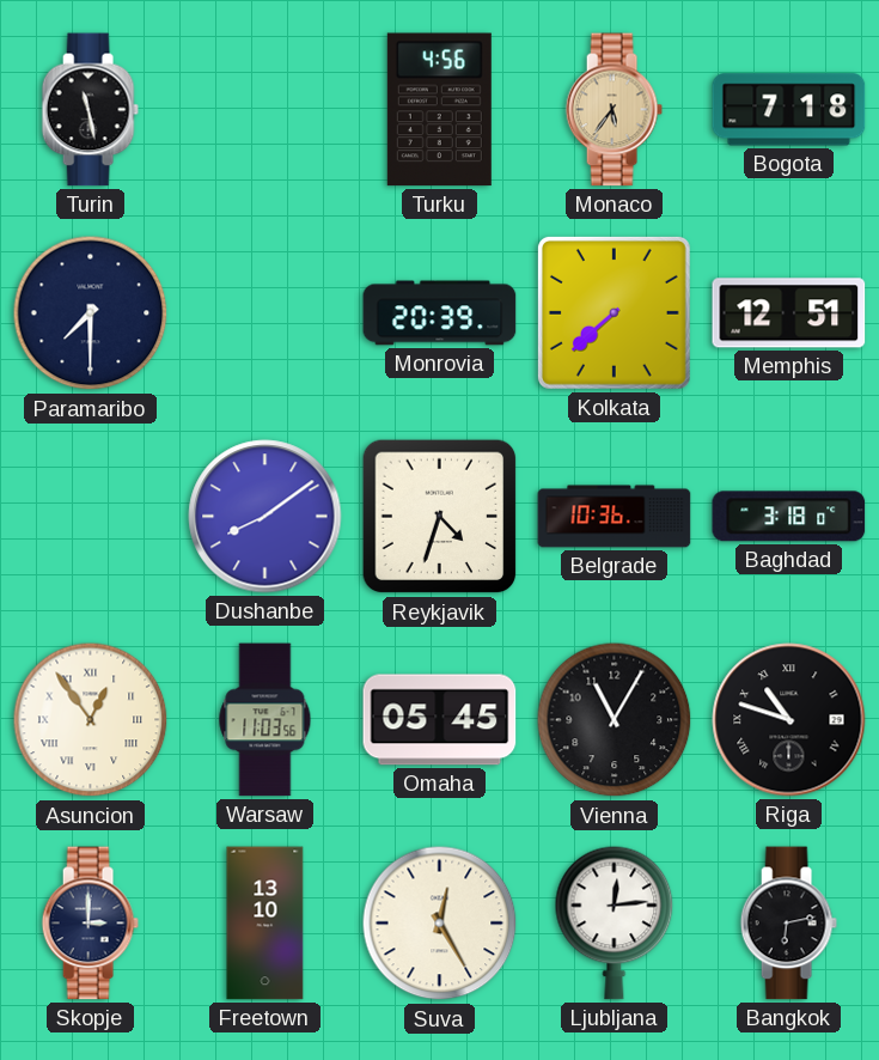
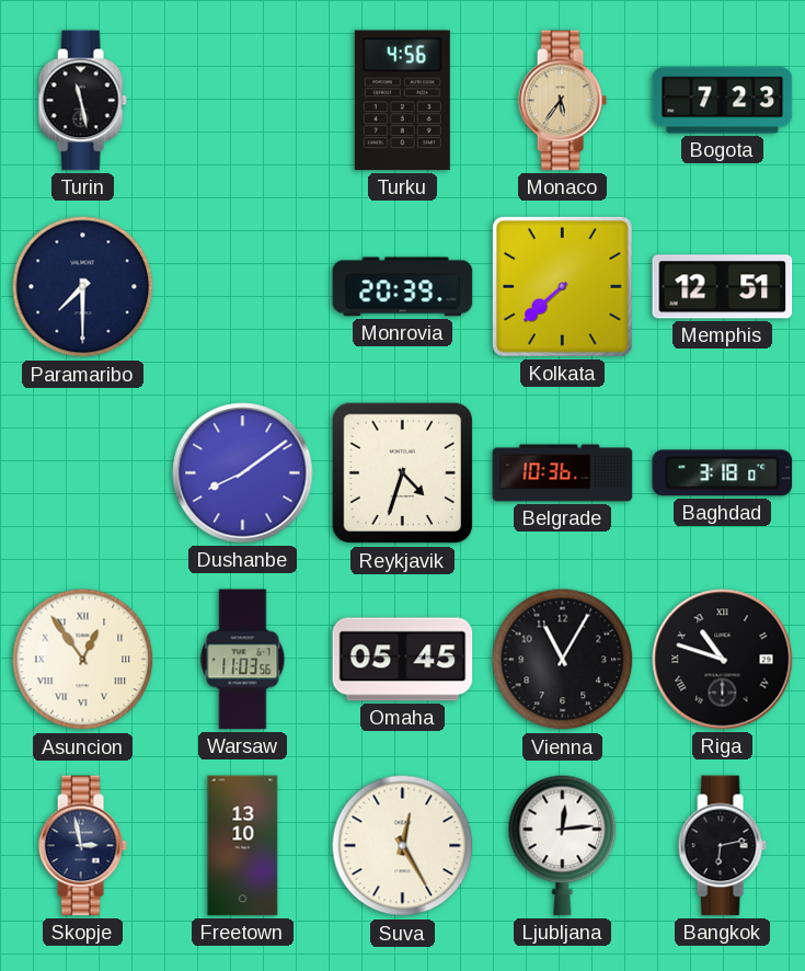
Bogota: 7:18 -> 7:23 (723, 101)
Skopje: 3:00 -> 2:58 (82, 846)
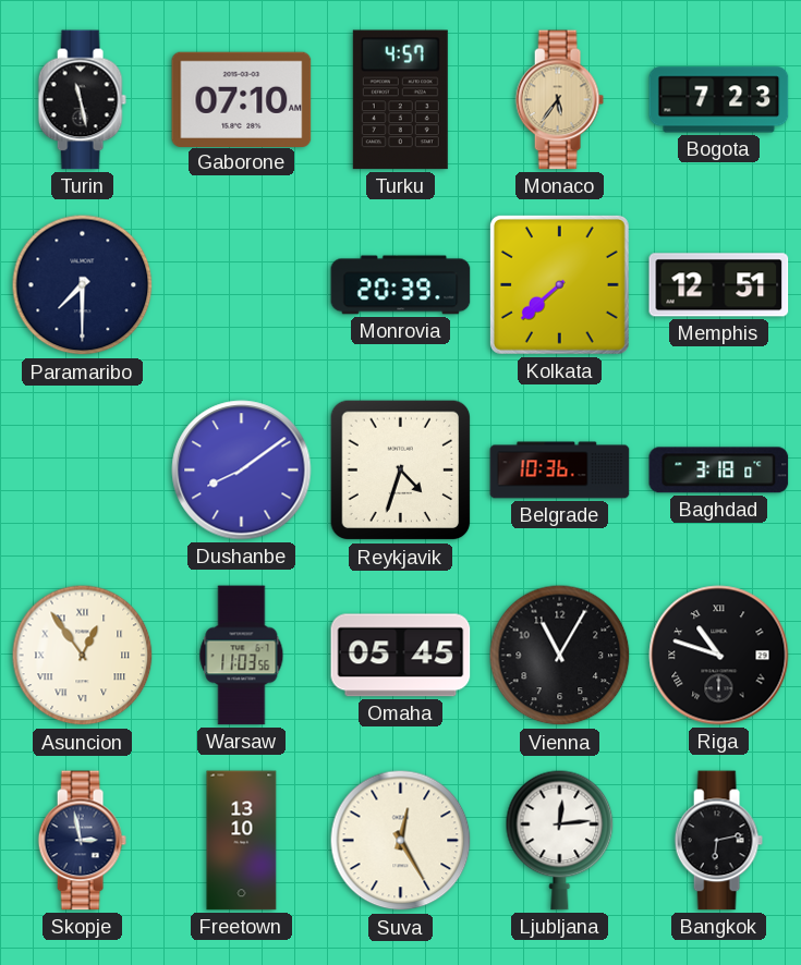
Gaborone: none -> 07:10 (242, 99)
Turku: 4:56 -> 4:57 (400, 100)
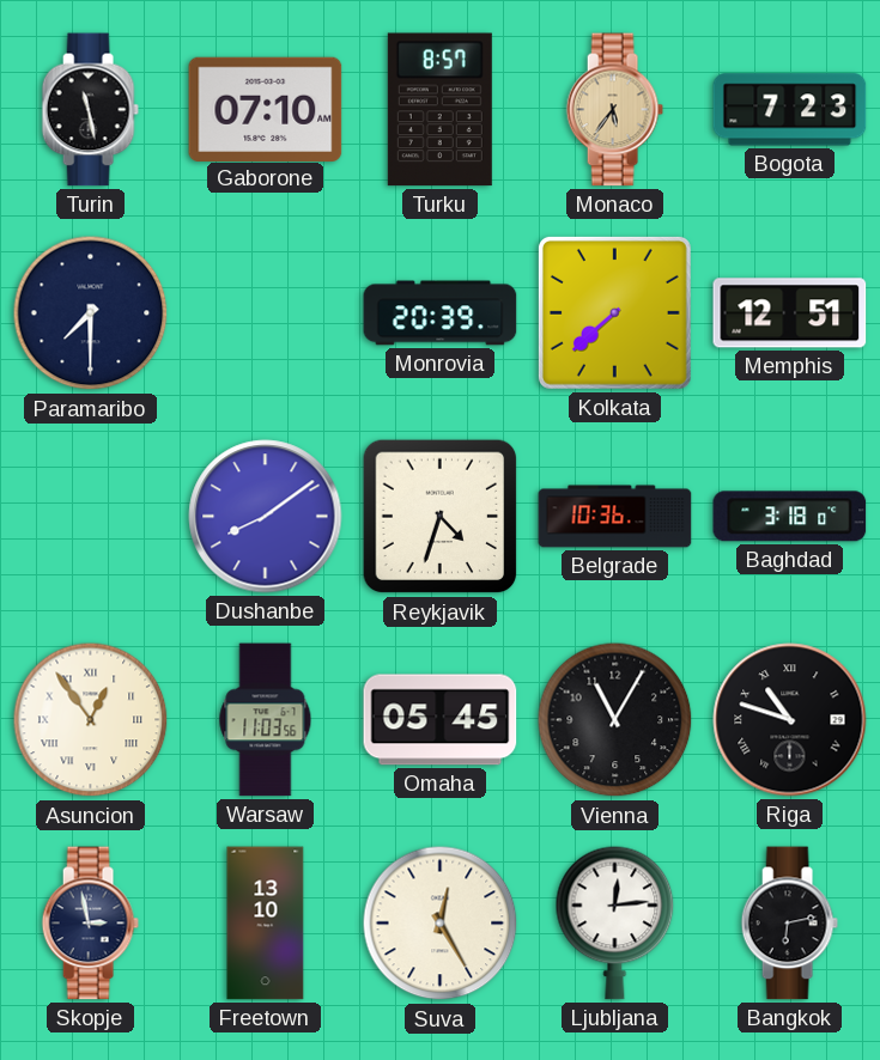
Turku: 4:57 -> 8:57 (439, 110)
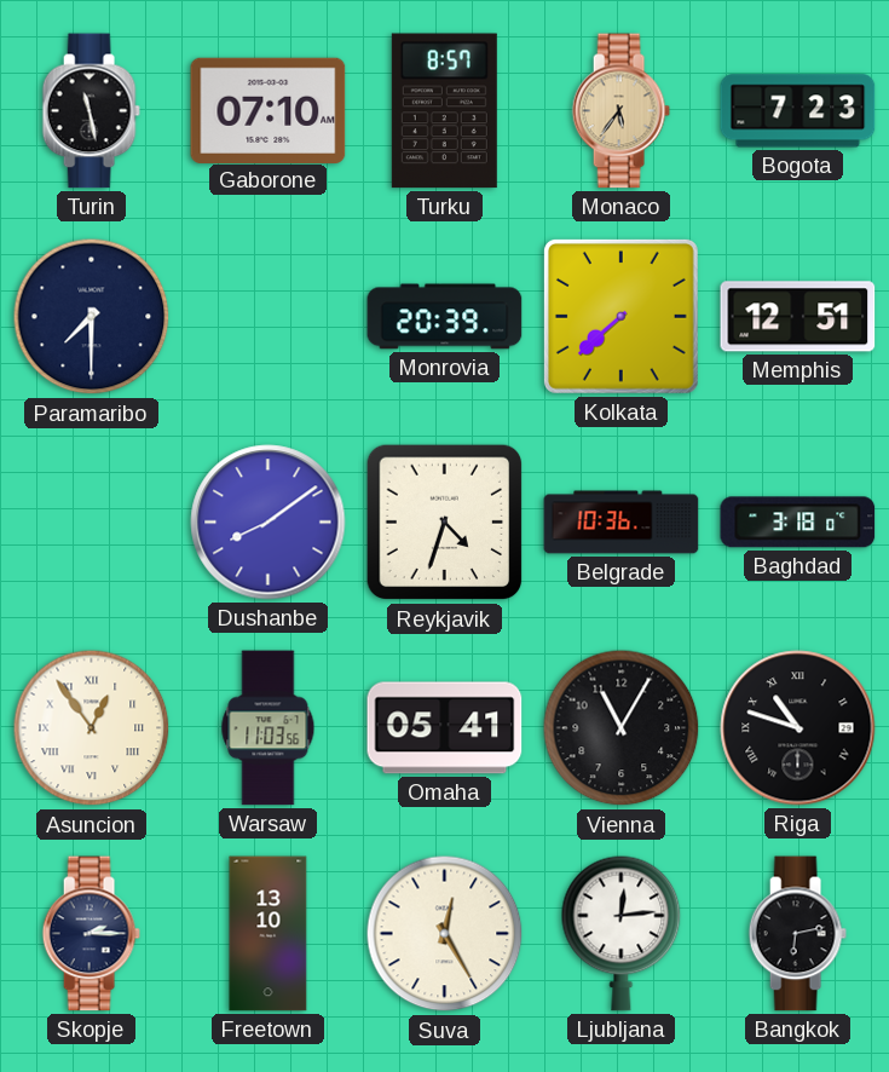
Omaha: 05:45 -> 05:41 (445, 728)
Skopje: 2:58 -> 2:15 (91, 934)
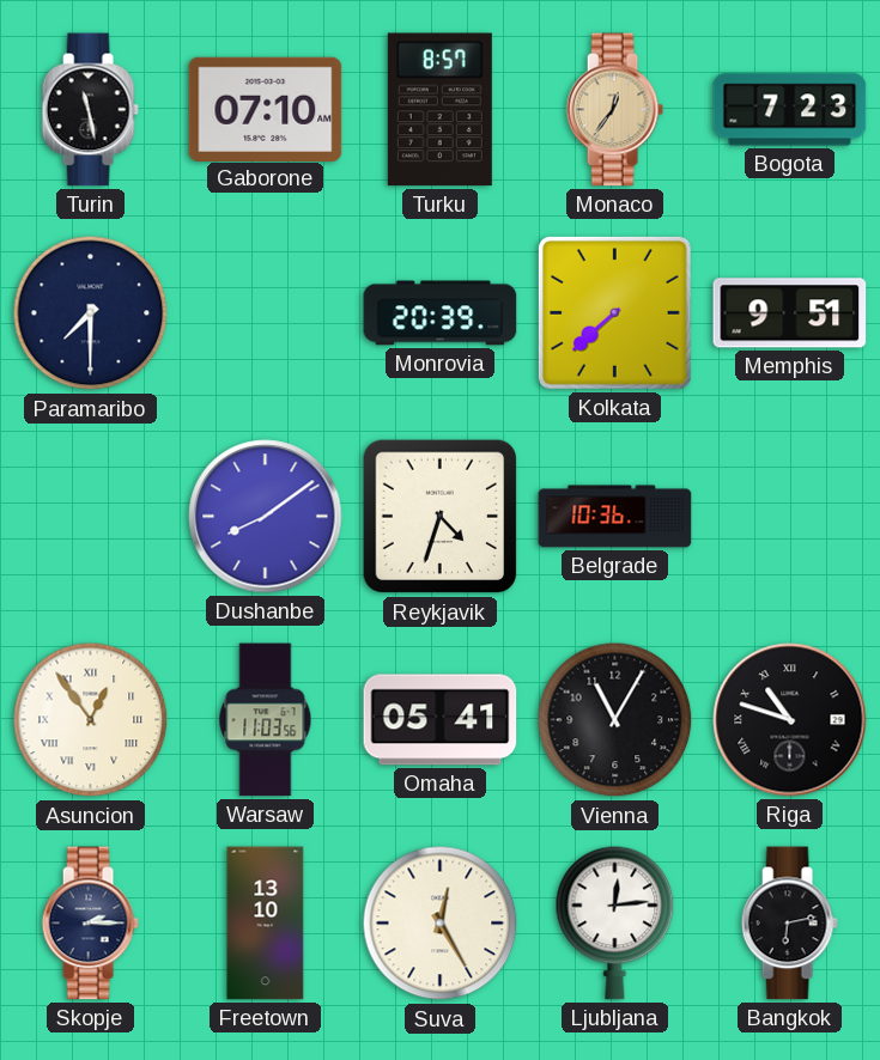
Monaco: 5:36 -> 12:36 (614, 110)
Memphis: 12:51 -> 9:51 (790, 313)
Baghdad: 3:18 -> none (798, 523)
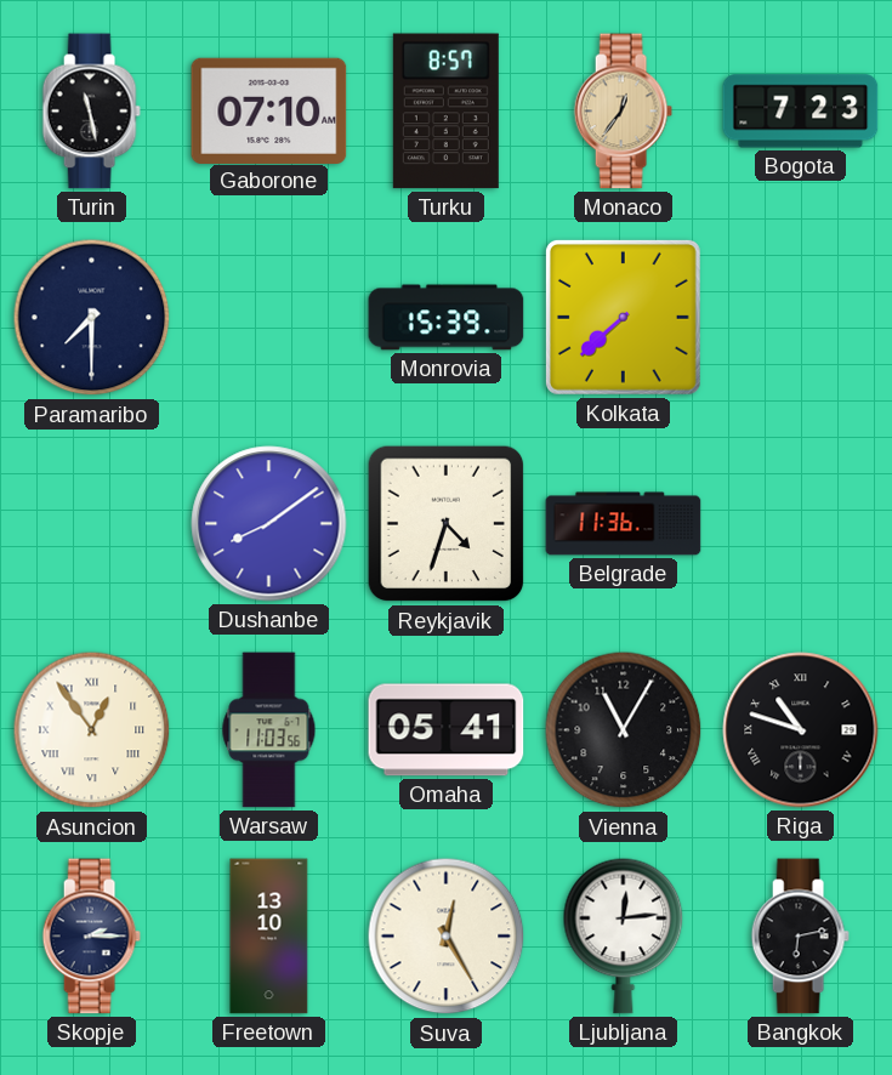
Monrovia: 20:39 -> 15:39 (447, 318)
Memphis: 9:51 -> none (790, 313)
Belgrade: 10:36 -> 11:36 (624, 524)
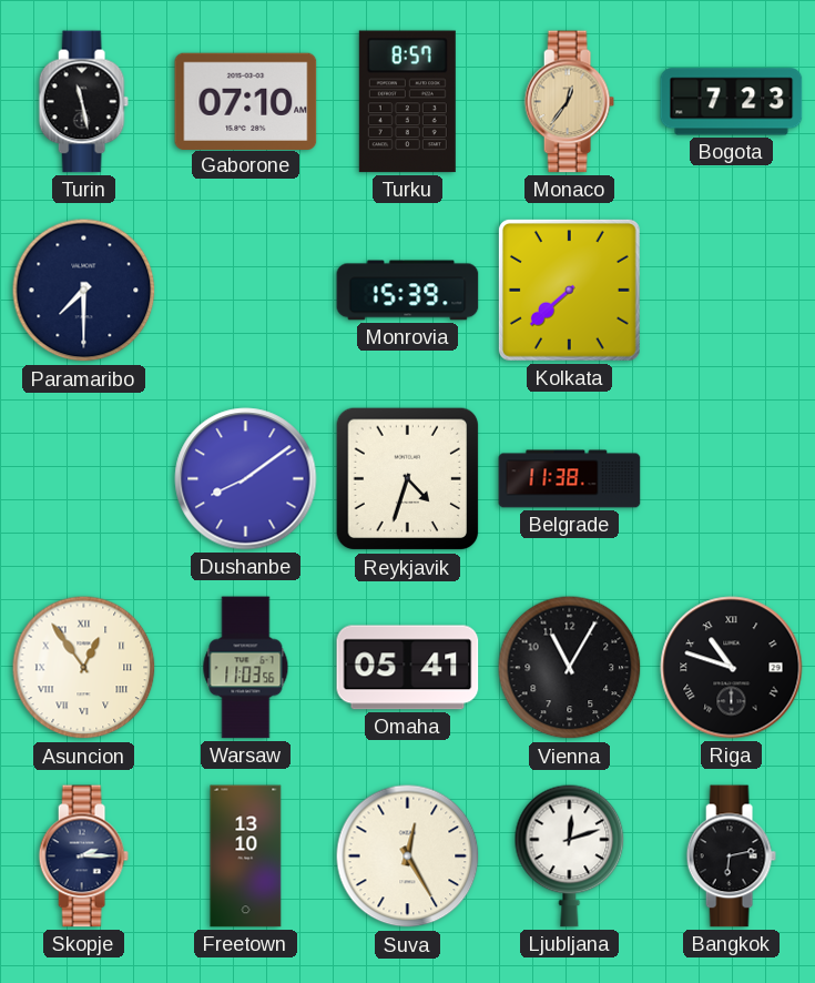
Belgrade: 11:36 -> 11:38 (570, 479)
Ljubljana: 12:14 -> 12:12 (570, 855)
